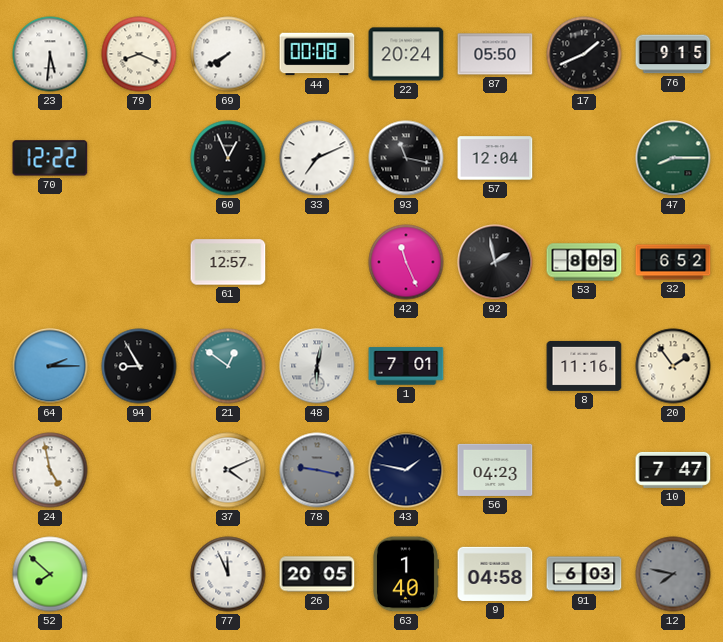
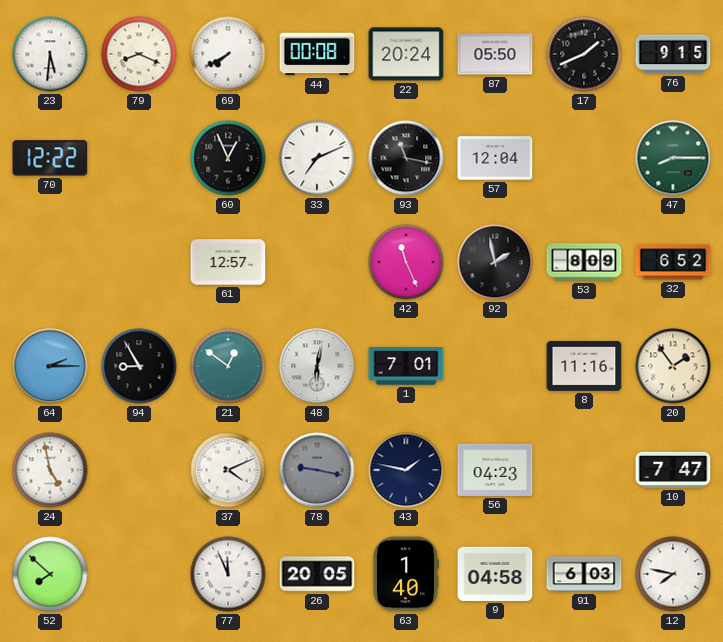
12 dial: grey -> white (673, 574)
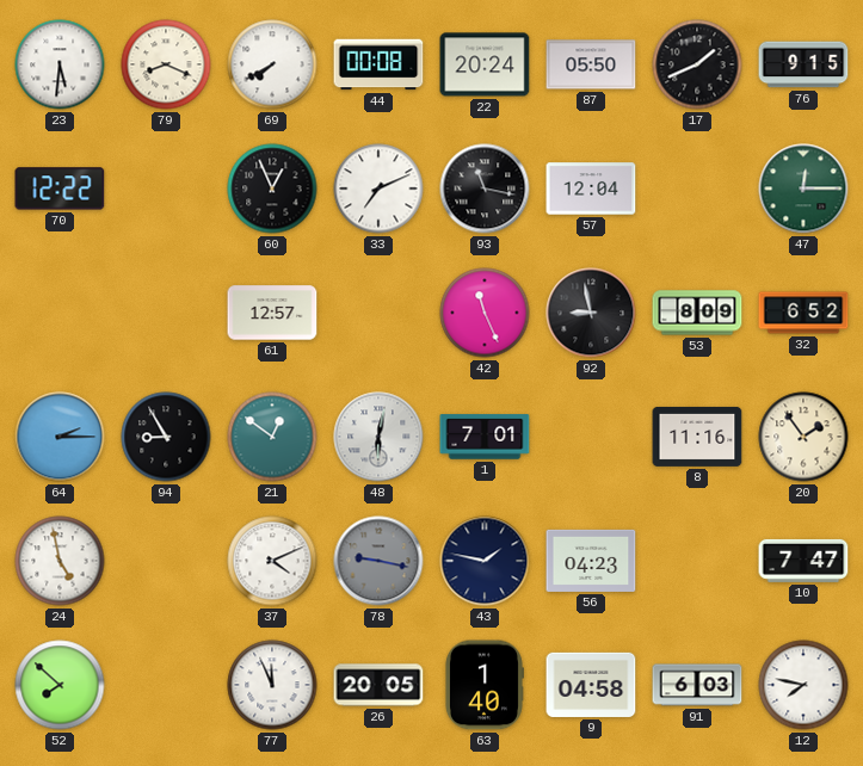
47: 8:15 -> 12:15 (803, 189)
92: 1:58 -> 8:58 (591, 313)
